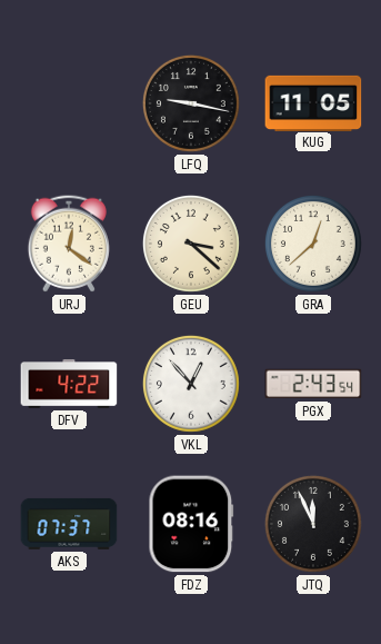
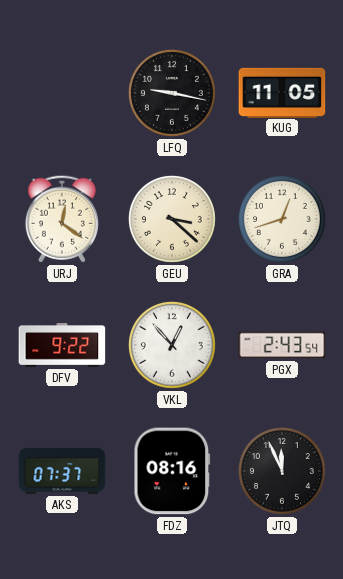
GRA: 12:38 -> 12:42 (282, 219)
DFV: 4:22 -> 9:22 (62, 346)
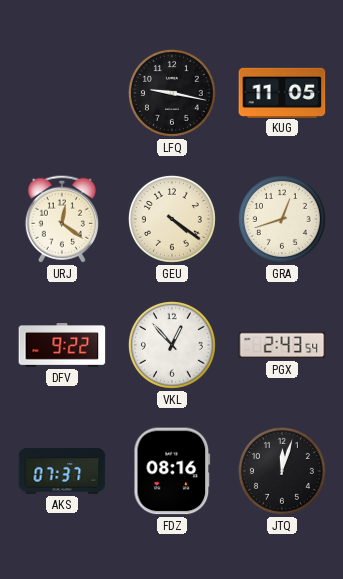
GEU: 3:22 -> 4:21 (172, 219)
JTQ: 11:56 -> 12:03 (282, 471)
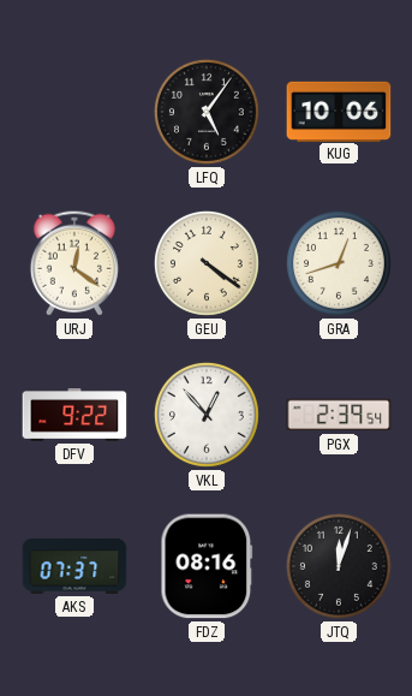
LFQ: 9:17 -> 5:06 (207, 112)
KUG: 11:05 -> 10:06 (339, 111)
PGX: 2:43 -> 2:39 (339, 415)
